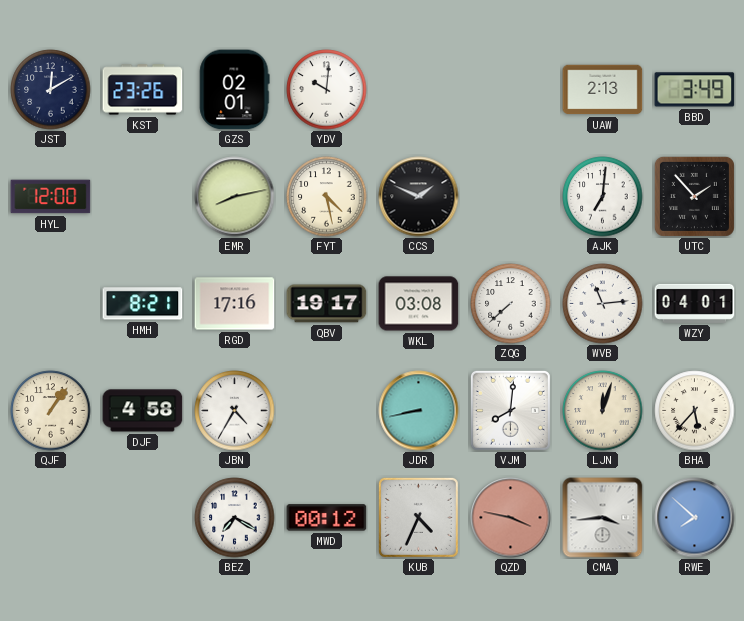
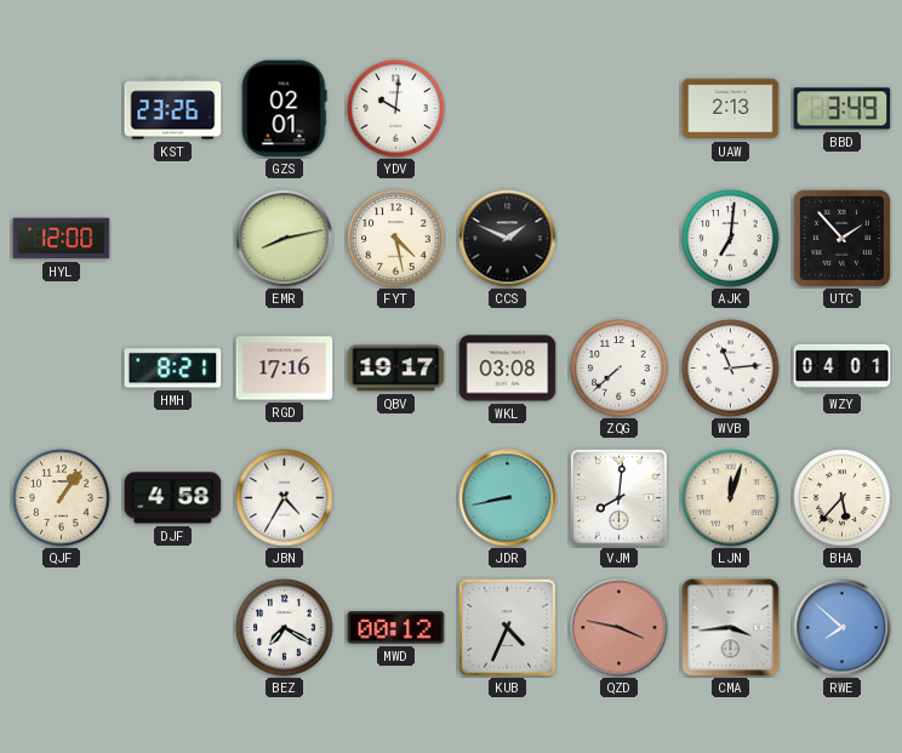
JST: 12:10 -> none (51, 90)
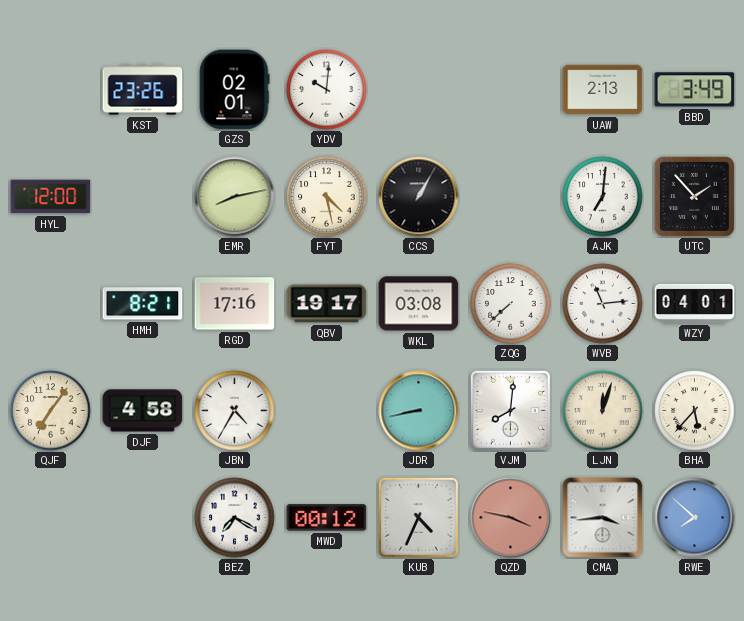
CCS: 1:49 -> 1:05 (419, 197)
QJF: 1:06 -> 7:06 (51, 411)
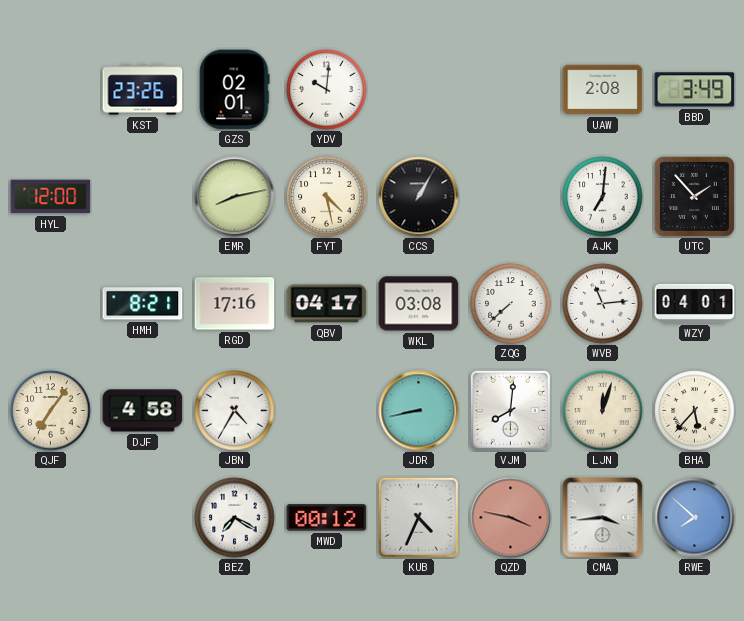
UAW: 2:13 -> 2:08 (603, 90)
QBV: 19:17 -> 04:17 (327, 304)
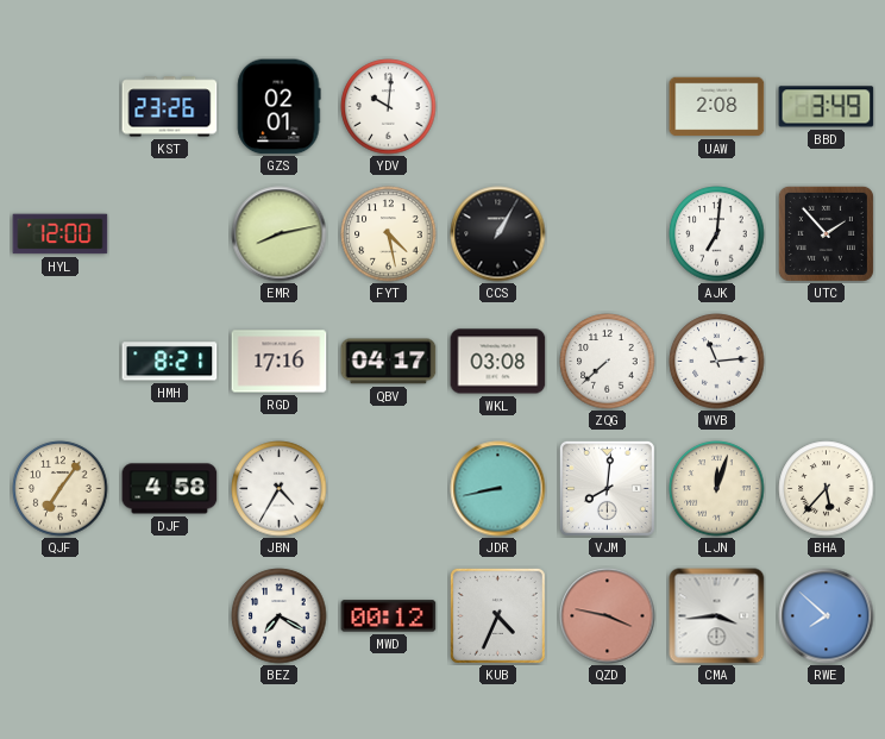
WZY: 04:01 -> none (695, 303)
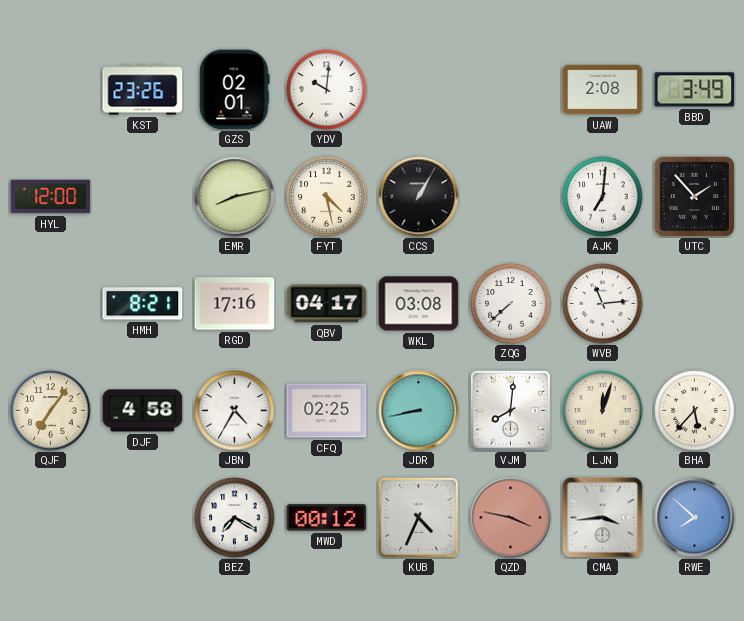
CFQ: none -> 02:25 (327, 411)
